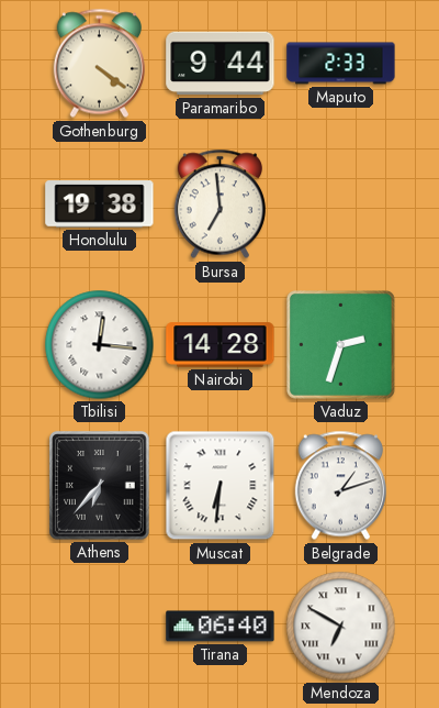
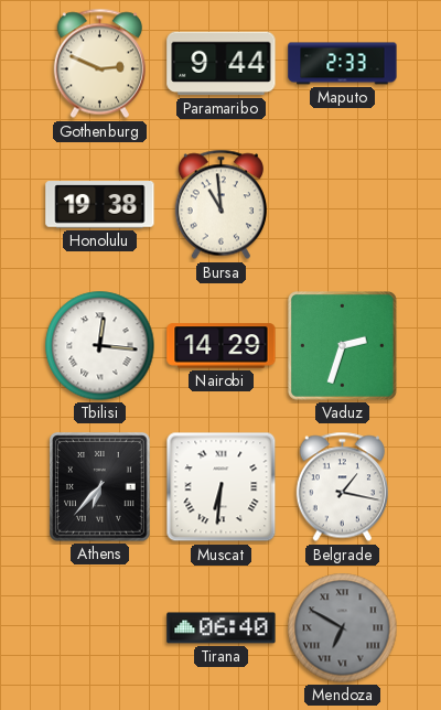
Gothenburg: 4:21 -> 2:49 (99, 64)
Bursa: 6:59 -> 10:59 (220, 205)
Nairobi: 14:28 -> 14:29 (222, 346)
Belgrade: 1:12 -> 1:17 (342, 487)
Mendoza dial: white -> grey (343, 628)
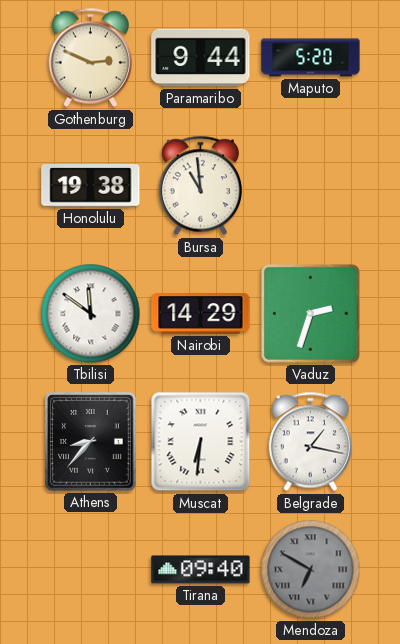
Maputo: 2:33 -> 5:20 (311, 58)
Tbilisi: 12:16 -> 11:51 (91, 314)
Athens: 6:37 -> 8:37 (91, 442)
Tirana: 06:40 -> 09:40 (201, 570)
